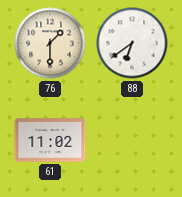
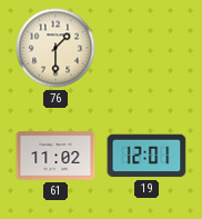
88: 6:39 -> none (132, 43)
19: none -> 12:01 (147, 156)
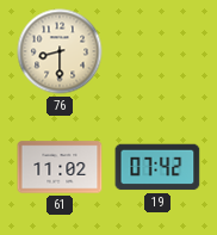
76: 1:30 -> 8:30 (60, 51)
19: 12:01 -> 07:42 (157, 167)
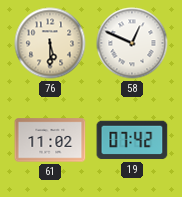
76: 8:30 -> 5:30 (50, 43)
58: none -> 12:49 (132, 43)
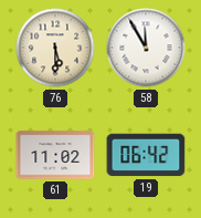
58: 12:49 -> 11:55 (146, 48)
19: 07:42 -> 06:42 (146, 155)
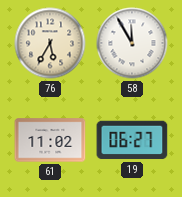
76: 5:30 -> 5:35 (50, 43)
19: 06:42 -> 06:27 (132, 140)
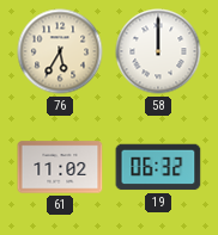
58: 11:55 -> 12:00 (158, 51)
19: 06:27 -> 06:32 (158, 167)
